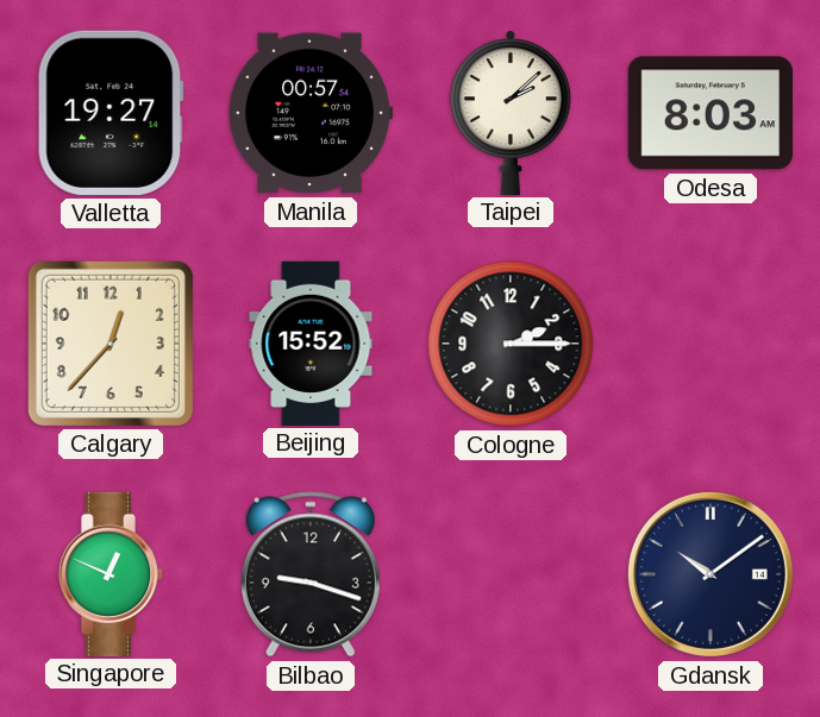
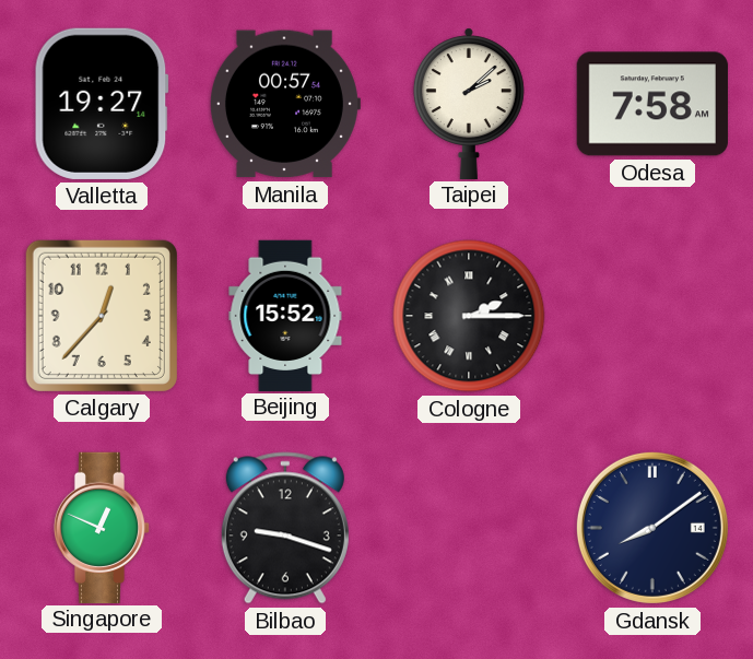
Odesa: 8:03 -> 7:58 (652, 104)
Cologne numerals: Arabic -> Roman (469, 316)
Gdansk: 10:09 -> 8:09 (652, 528)
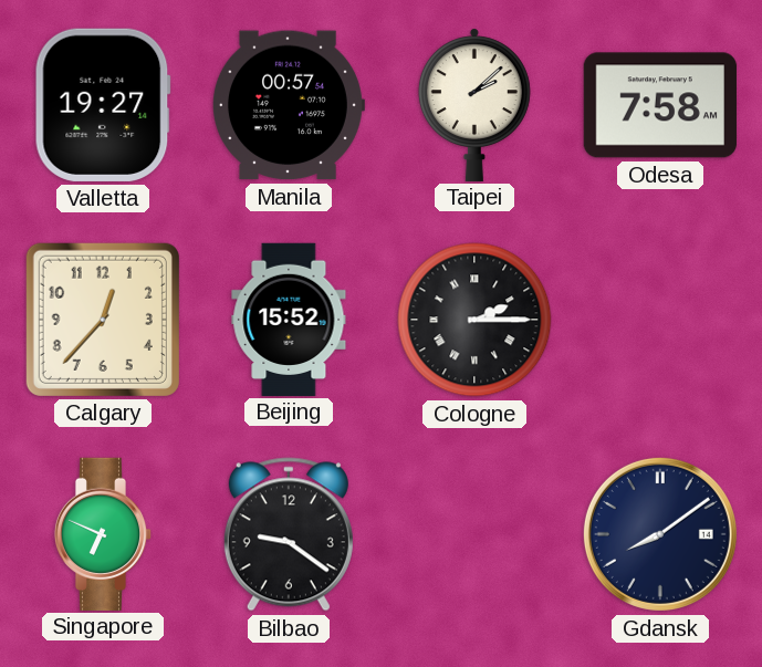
Singapore: 12:49 -> 6:49 (103, 533)
Bilbao: 9:18 -> 9:21 (289, 534)
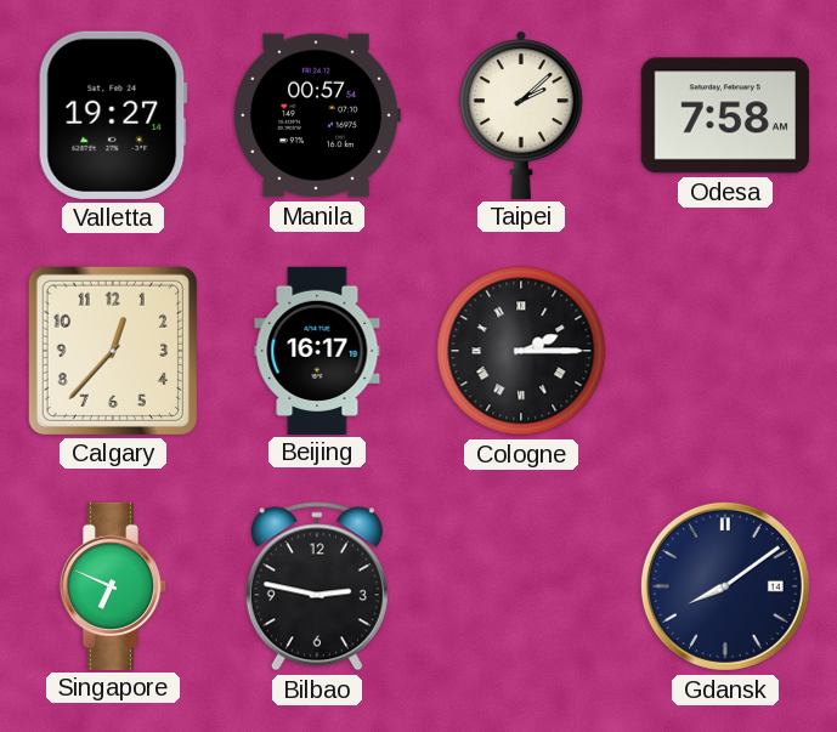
Beijing: 15:52 -> 16:17 (317, 350)
Bilbao: 9:21 -> 2:47 (317, 586)
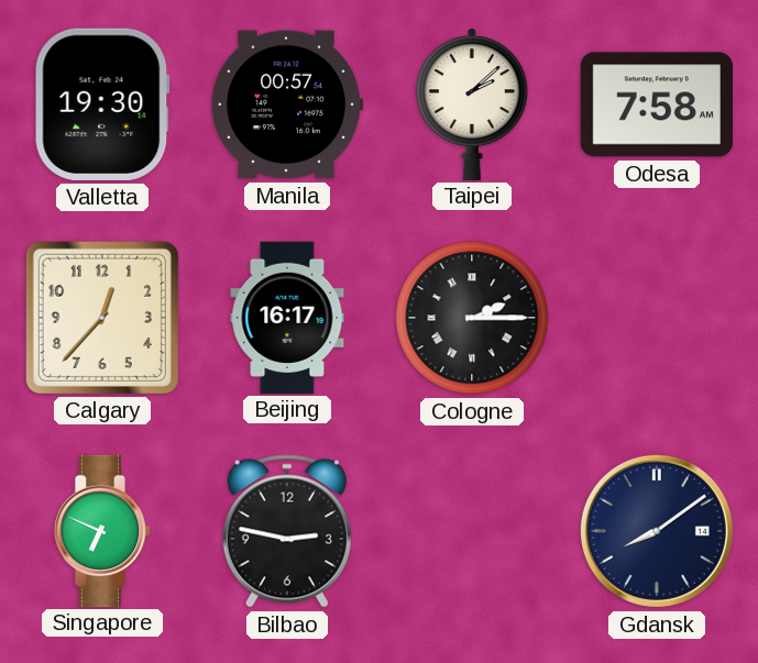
Valletta: 19:27 -> 19:30 (102, 104)
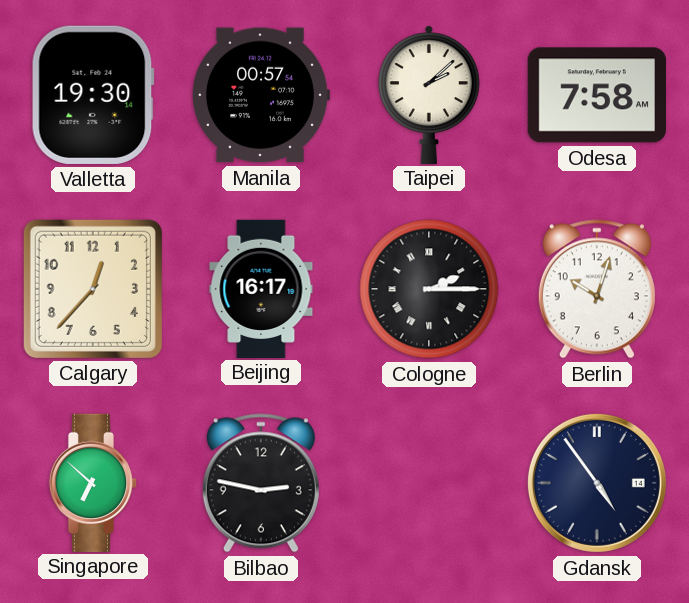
Berlin: none -> 10:03 (597, 289)
Singapore: 6:49 -> 6:52 (93, 482)
Gdansk: 8:09 -> 4:54 (597, 483)
